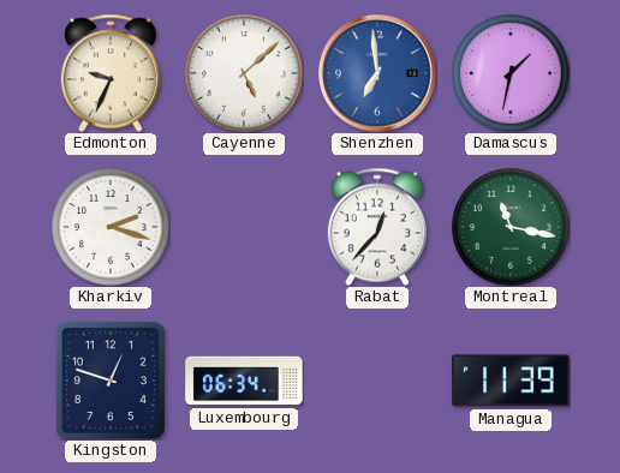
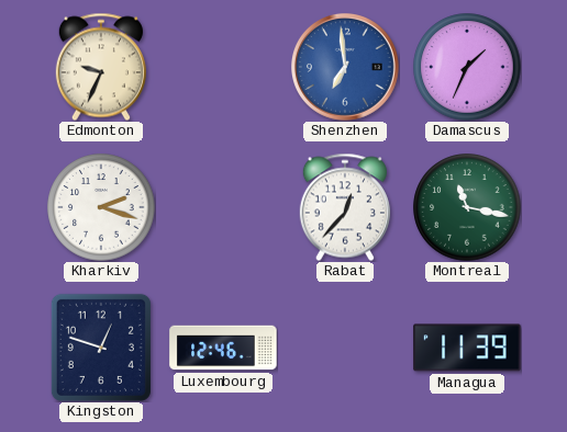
Cayenne: 5:08 -> none (244, 73)
Damascus: 1:32 -> 1:34 (467, 67)
Luxembourg: 06:34 -> 12:46 (223, 348)
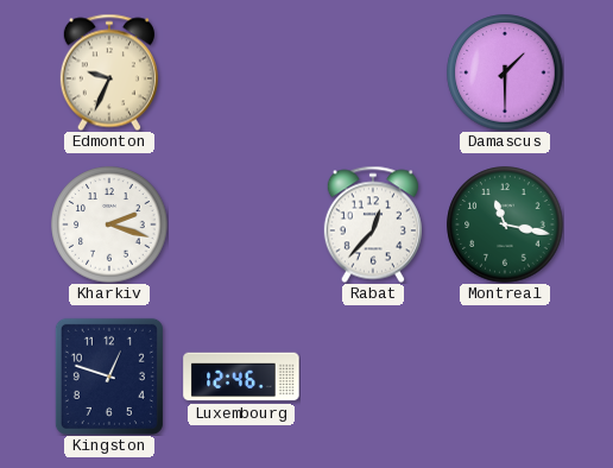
Shenzhen: 6:59 -> none (346, 68)
Damascus: 1:34 -> 1:30 (505, 72)
Managua: 11:39 -> none (467, 348)
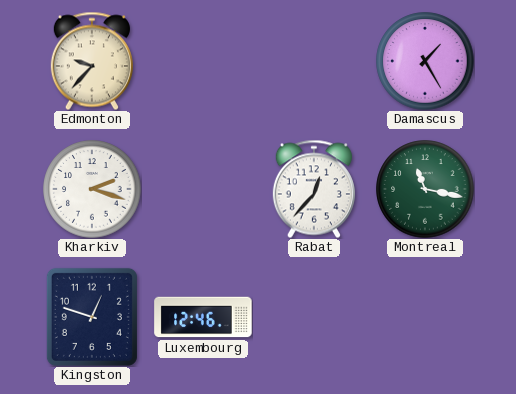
Edmonton: 9:34 -> 9:37 (92, 61)
Damascus: 1:30 -> 1:25 (425, 61)
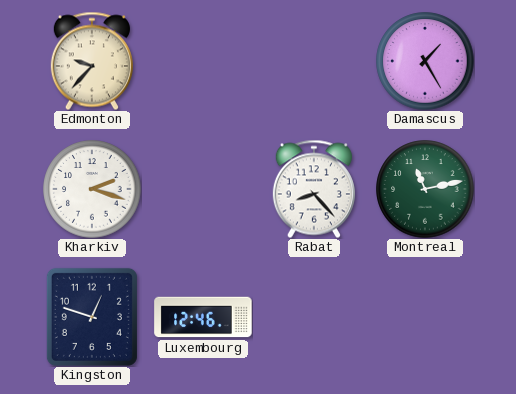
Rabat: 12:37 -> 8:23 (314, 189)
Montreal: 11:17 -> 11:13 (425, 189)
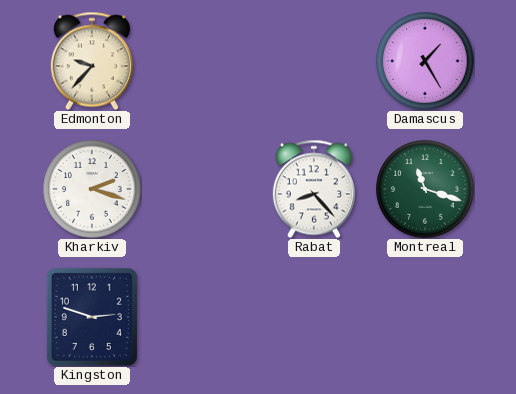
Montreal: 11:13 -> 11:18 (425, 189)
Kingston: 12:48 -> 2:48 (92, 317)
Luxembourg: 12:46 -> none (203, 317)
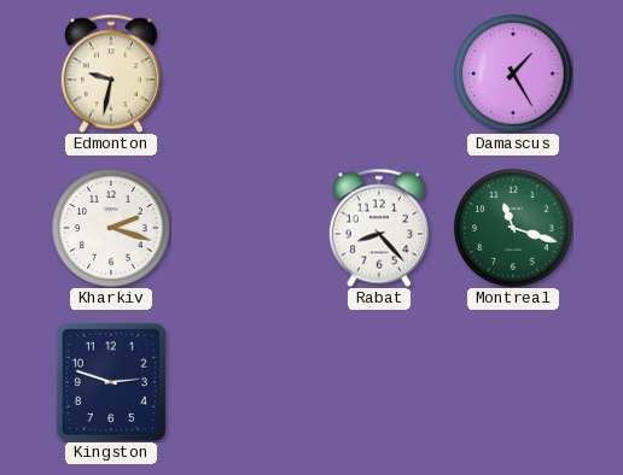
Edmonton: 9:37 -> 9:32 (111, 74)
